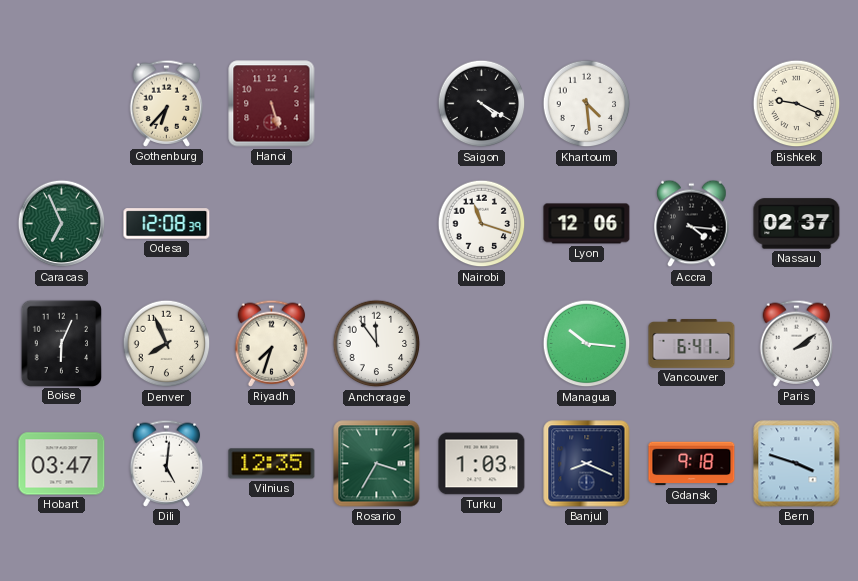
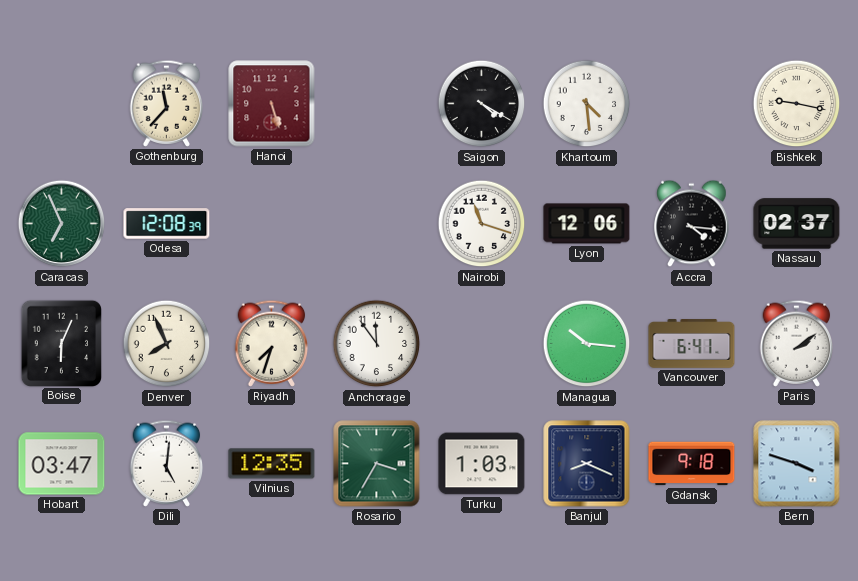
Gothenburg: 6:37 -> 11:37 (167, 103)
Bishkek: 9:19 -> 9:17 (797, 104)
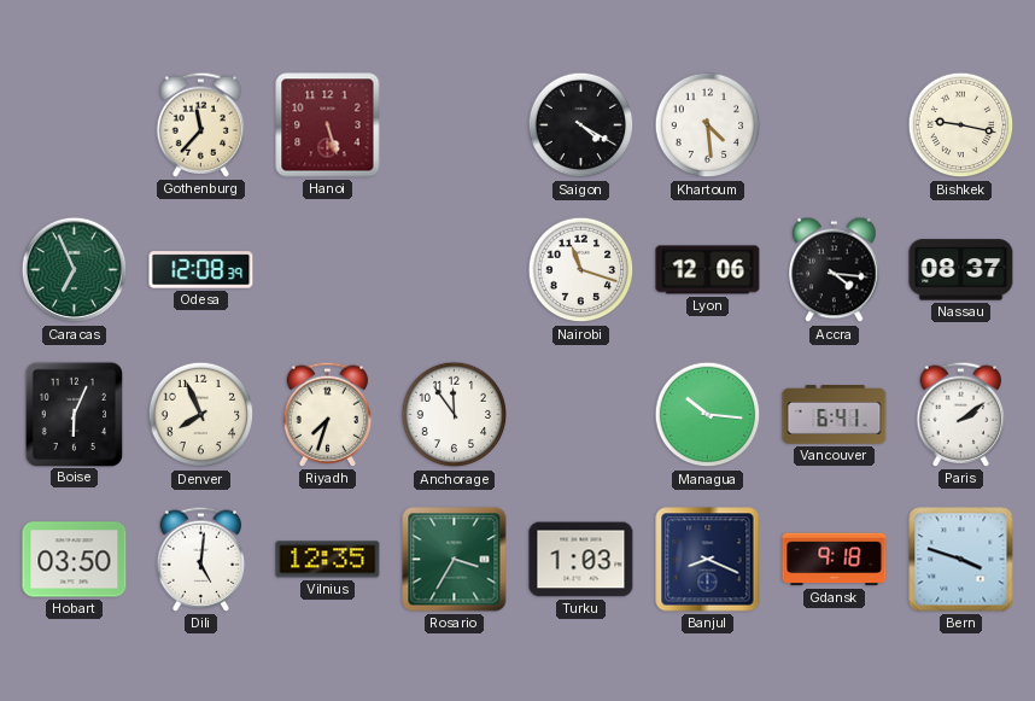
Nassau: 02:37 -> 08:37 (961, 270)
Hobart: 03:47 -> 03:50 (75, 560)
